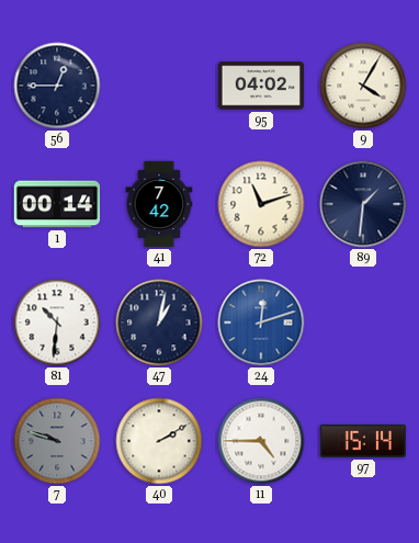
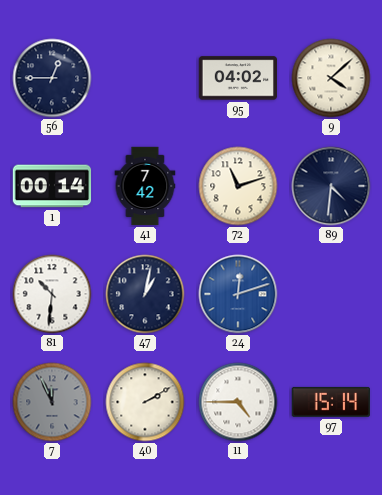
9: 4:05 -> 4:08 (331, 78)
89: 1:31 -> 4:31 (331, 186)
7: 9:48 -> 11:56 (52, 402)
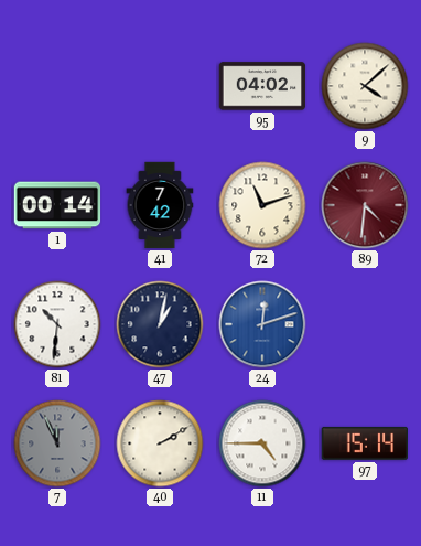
56: 12:45 -> none (52, 78)
89 dial: navy -> burgundy (365, 205)
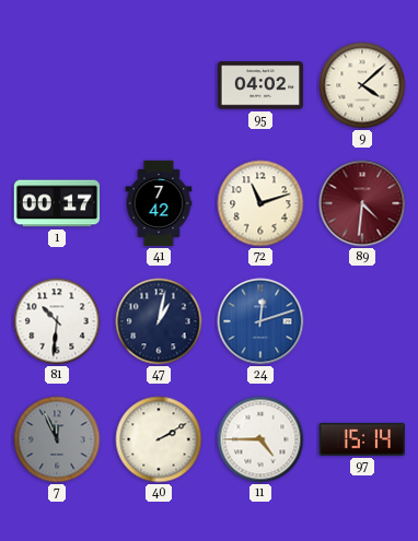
1: 00:14 -> 00:17 (57, 203)
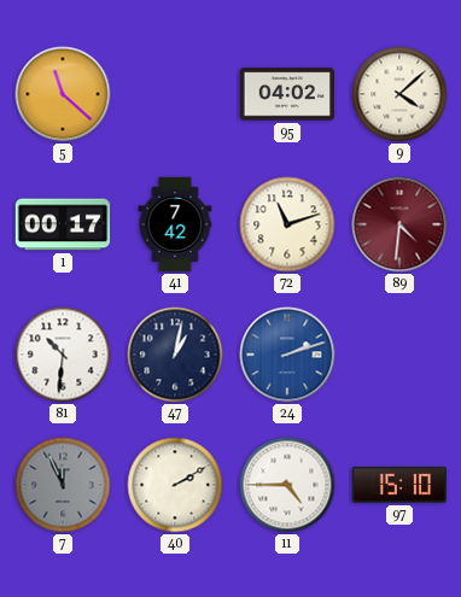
5: none -> 11:22 (63, 94)
24: 12:12 -> 2:12 (287, 355)
97: 15:14 -> 15:10 (398, 485)
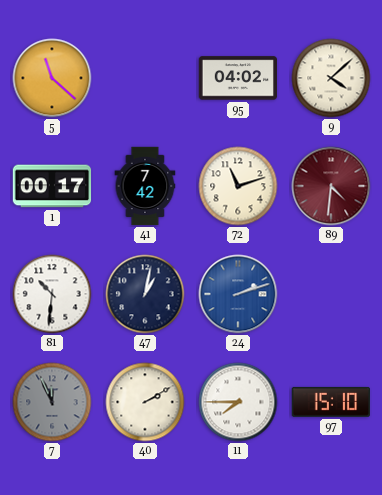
11: 4:45 -> 7:45 (238, 402)
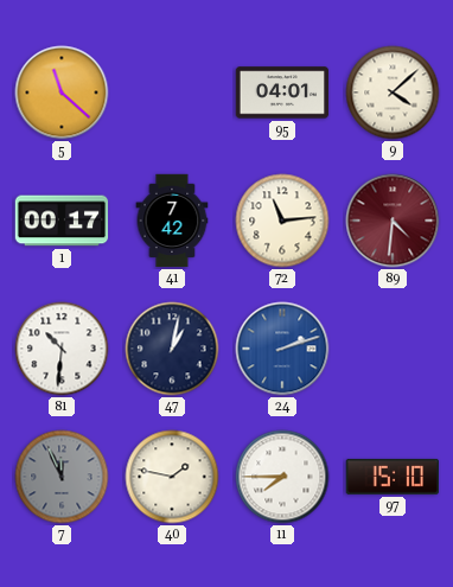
95: 04:02 -> 04:01 (282, 92)
72: 11:12 -> 11:14 (282, 221)
40: 2:10 -> 1:47 (172, 477)
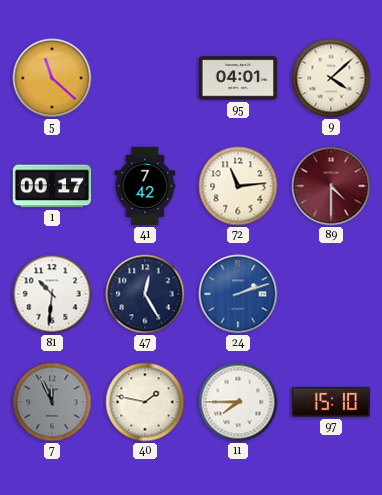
89: 4:31 -> 4:30 (331, 186)
47: 1:02 -> 12:25 (145, 294)
